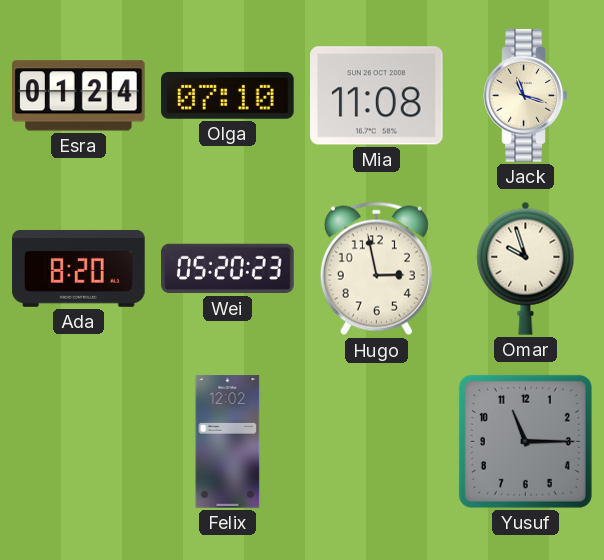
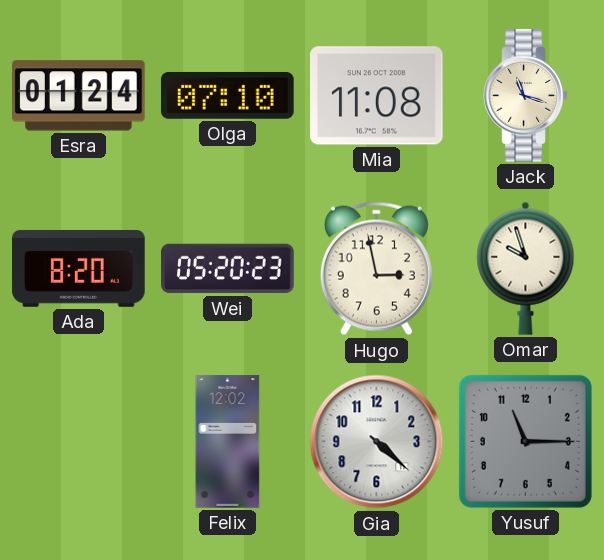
Gia: none -> 4:22 (377, 442)
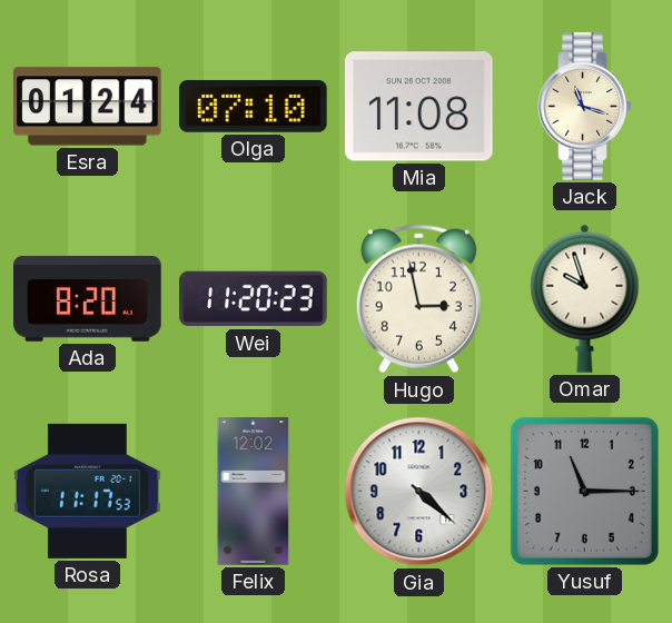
Wei: 05:20 -> 11:20 (254, 299)
Rosa: none -> 11:17 (88, 491)
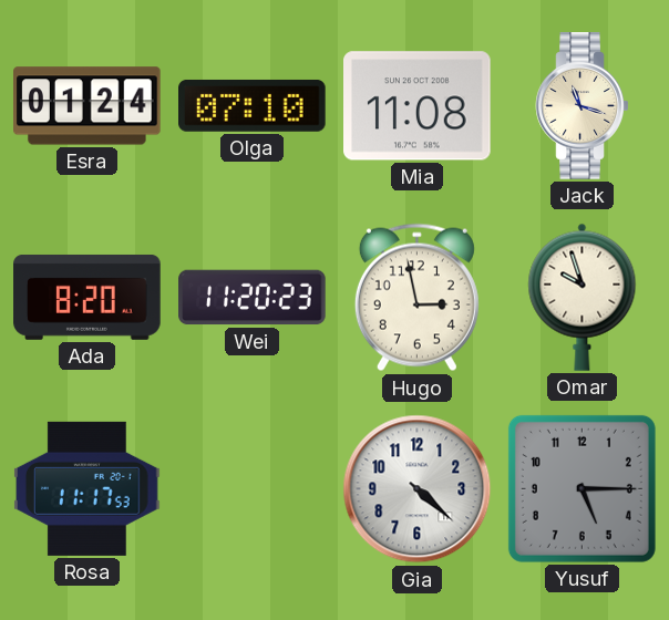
Felix: 12:02 -> none (254, 492)
Yusuf: 11:15 -> 5:15 (581, 488)
